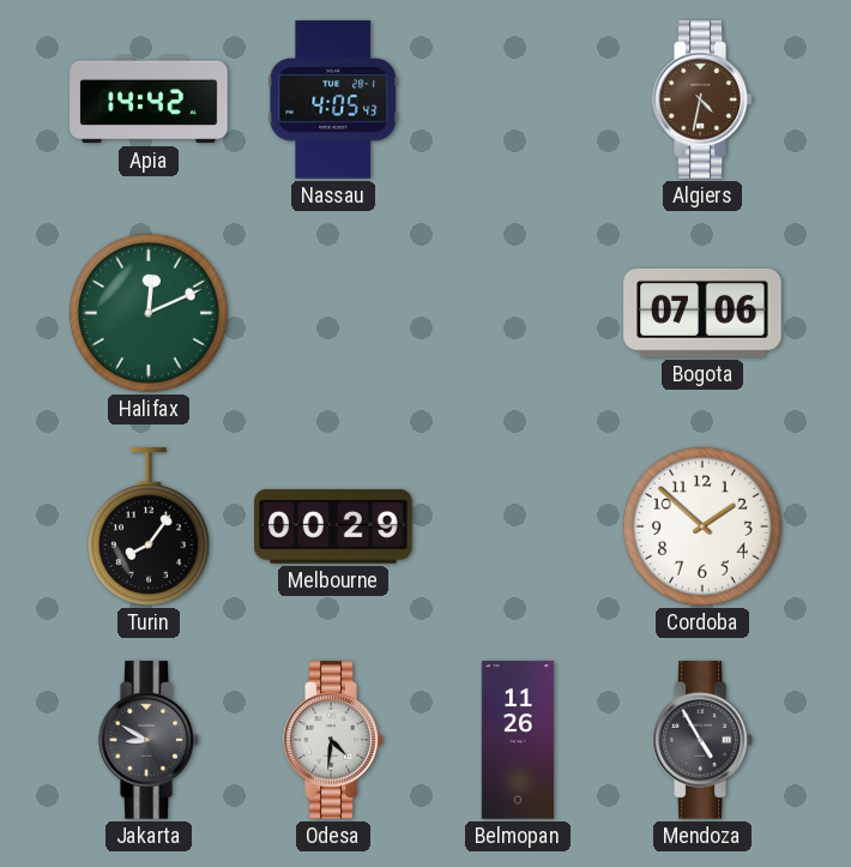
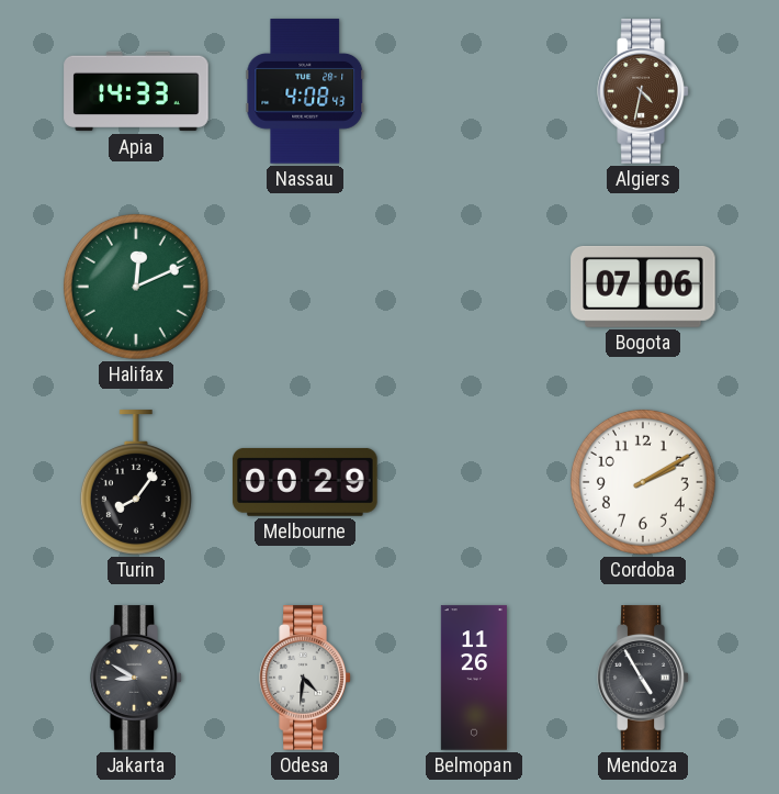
Apia: 14:42 -> 14:33 (136, 91)
Nassau: 4:05 -> 4:08 (305, 91)
Cordoba: 1:52 -> 2:10 (643, 482)
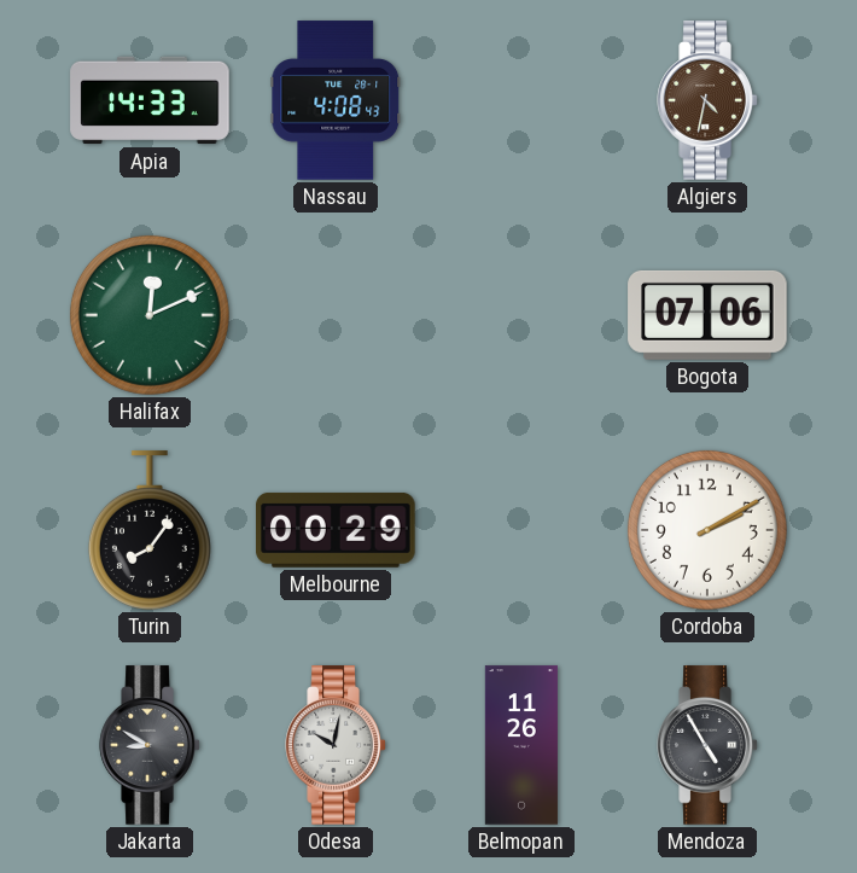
Odesa: 4:31 -> 10:02 (336, 745)
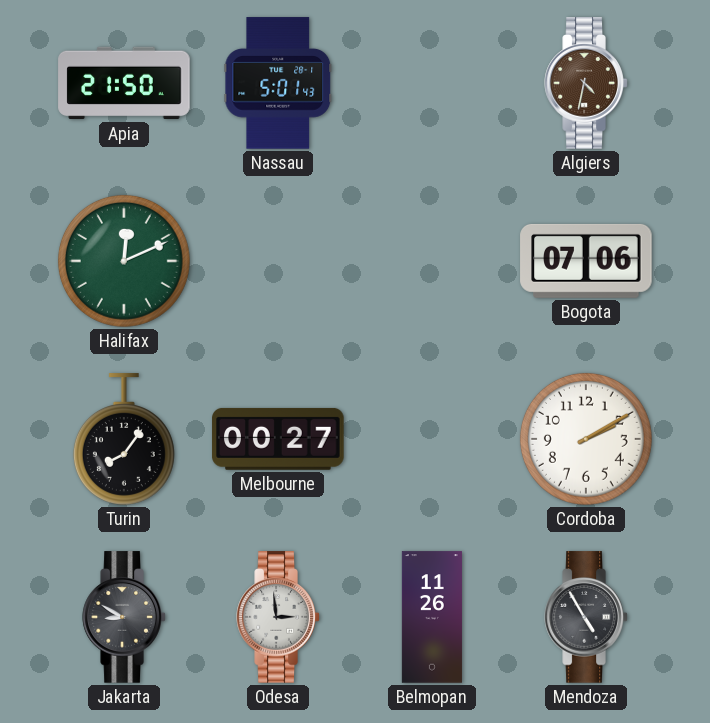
Apia: 14:33 -> 21:50 (124, 83)
Nassau: 4:08 -> 5:01 (278, 83)
Melbourne: 00:29 -> 00:27 (278, 439)
Odesa: 10:02 -> 2:59 (278, 617)
